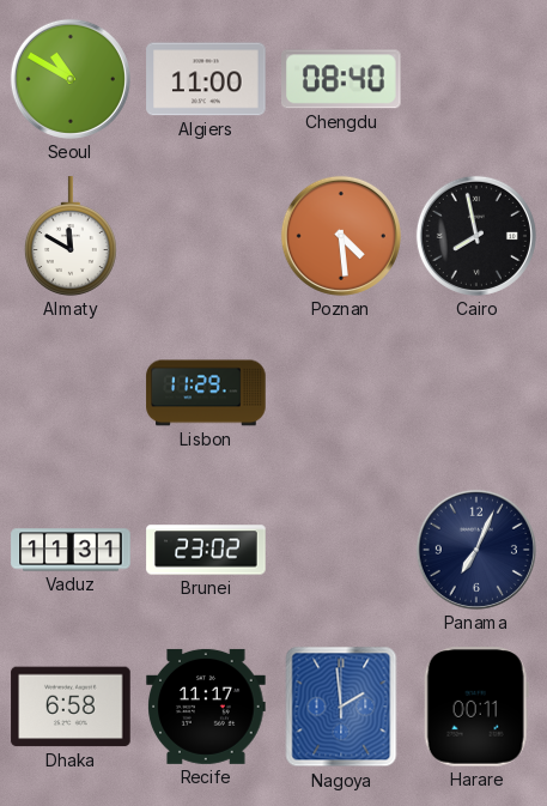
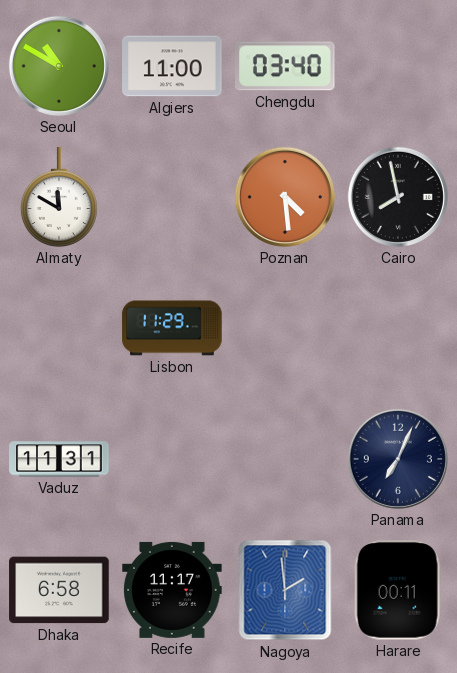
Chengdu: 08:40 -> 03:40 (286, 66)
Brunei: 23:02 -> none (206, 550)
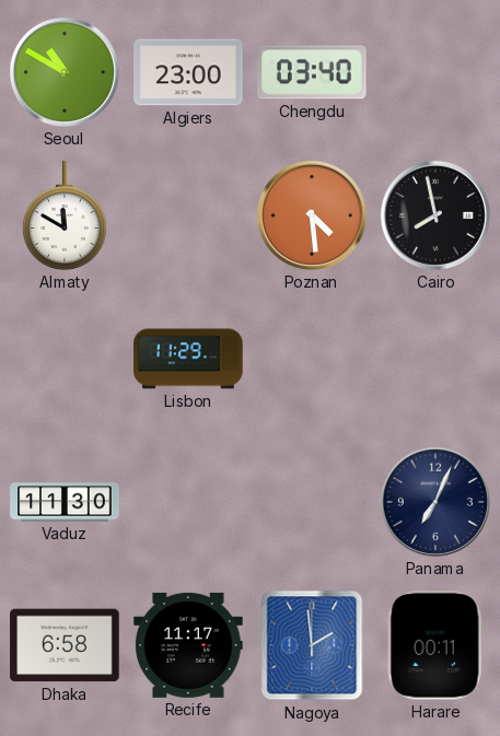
Algiers: 11:00 -> 23:00 (188, 72)
Vaduz: 11:31 -> 11:30 (65, 502)
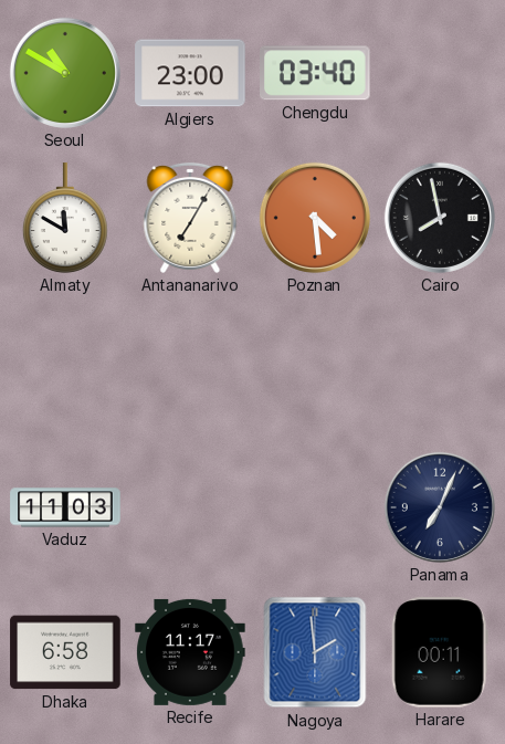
Antananarivo: none -> 7:05 (190, 218)
Lisbon: 11:29 -> none (188, 359)
Vaduz: 11:30 -> 11:03 (65, 507)
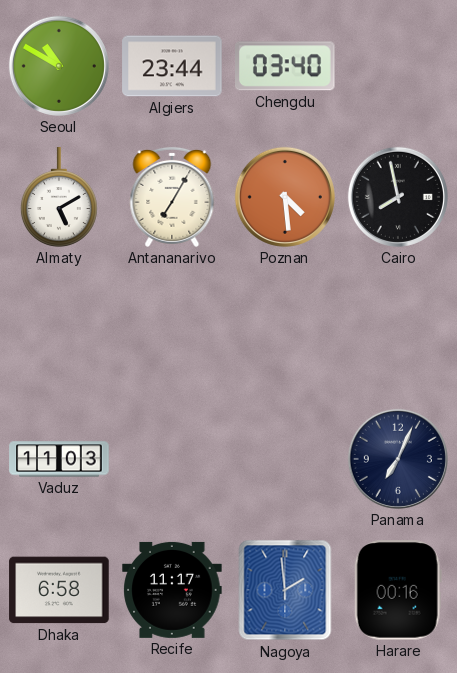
Algiers: 23:00 -> 23:44 (172, 66)
Almaty: 11:50 -> 5:10 (59, 197)
Harare: 00:11 -> 00:16 (398, 590)
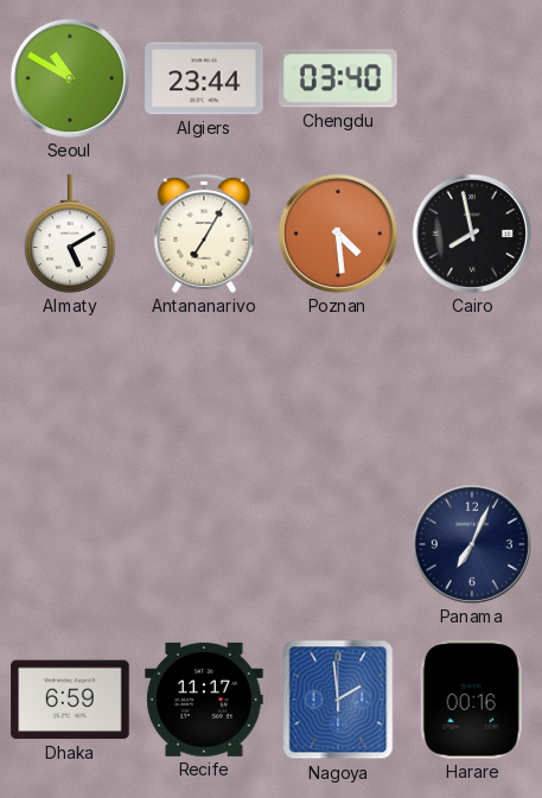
Vaduz: 11:03 -> none (59, 459)
Dhaka: 6:58 -> 6:59 (70, 700)
